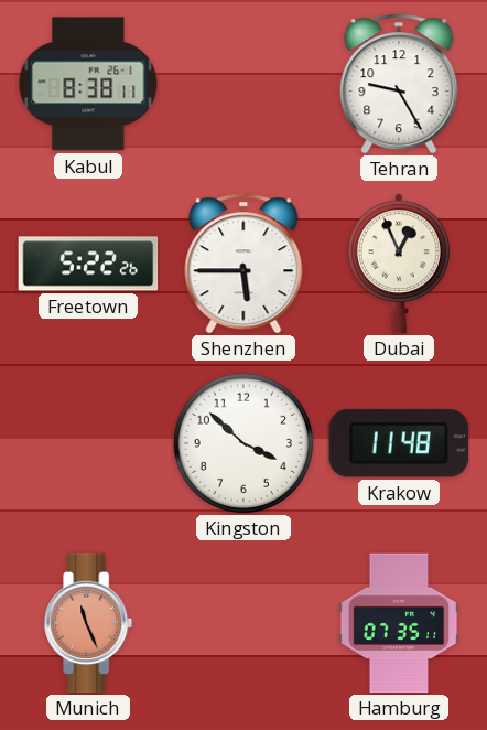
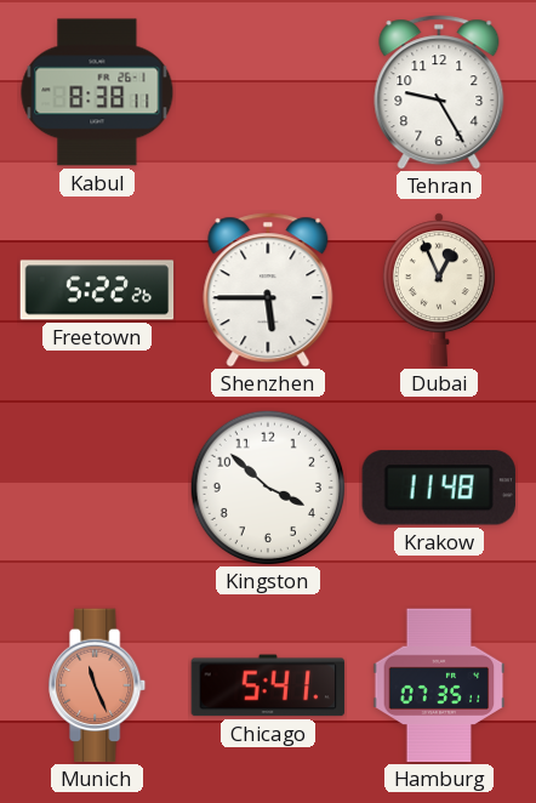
Chicago: none -> 5:41 (268, 685)
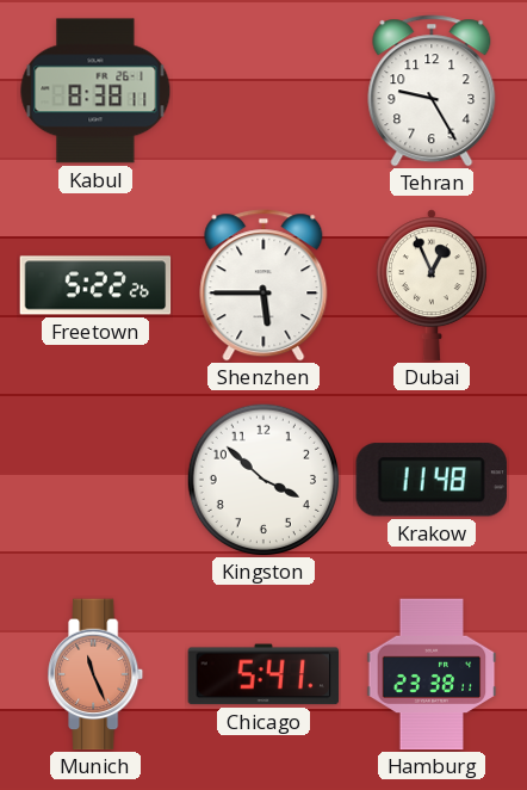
Hamburg: 07:35 -> 23:38 (432, 674)
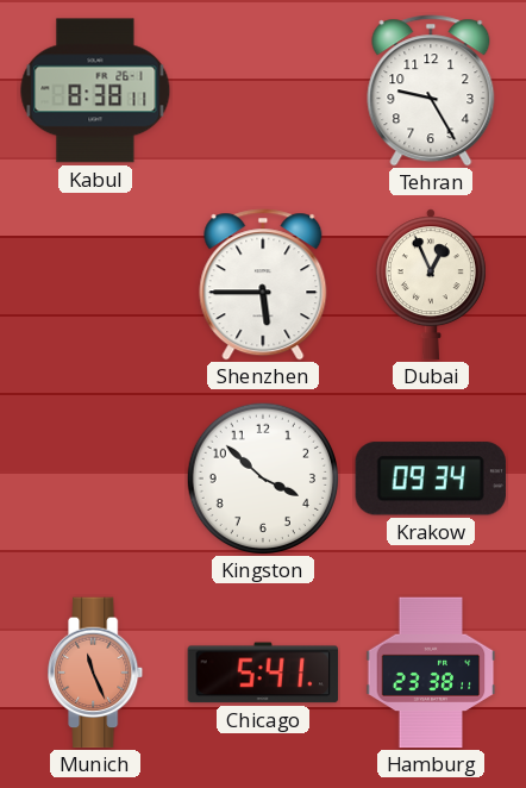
Freetown: 5:22 -> none (95, 285)
Krakow: 11:48 -> 09:34 (431, 479)
